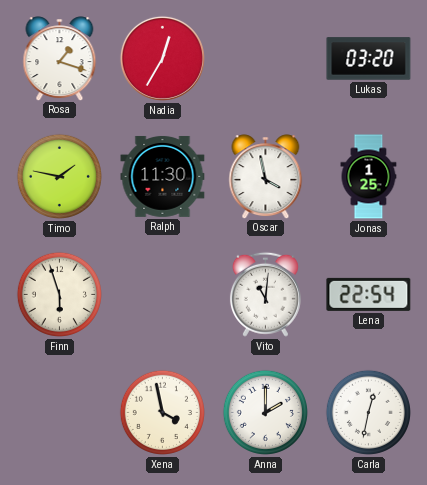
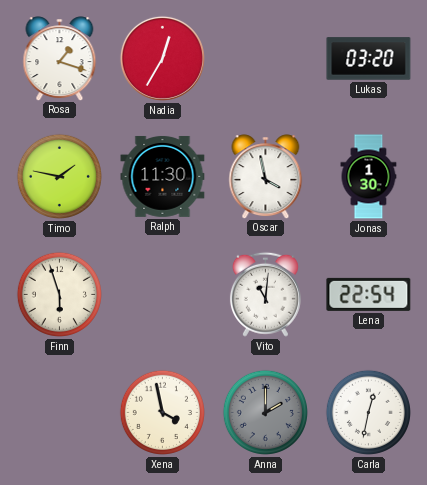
Jonas: 1:25 -> 1:30 (369, 177)
Anna dial: white -> grey (265, 412)
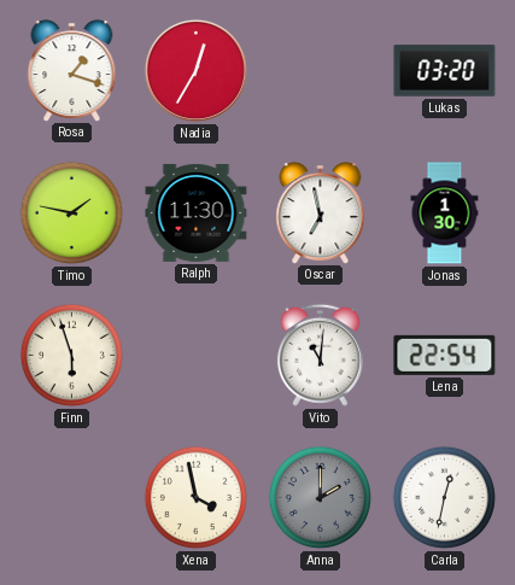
Oscar: 3:58 -> 6:58 (321, 212)
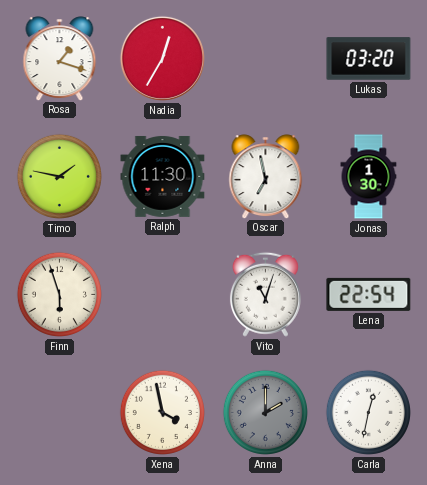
Vito: 11:01 -> 11:03 (265, 294)
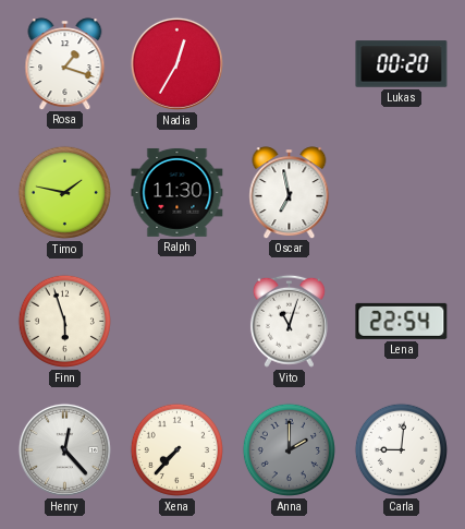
Lukas: 03:20 -> 00:20 (402, 64)
Jonas: 1:30 -> none (369, 177)
Henry: none -> 12:23 (64, 449)
Xena: 3:58 -> 7:37 (176, 449)
Carla: 12:32 -> 9:01 (401, 449)
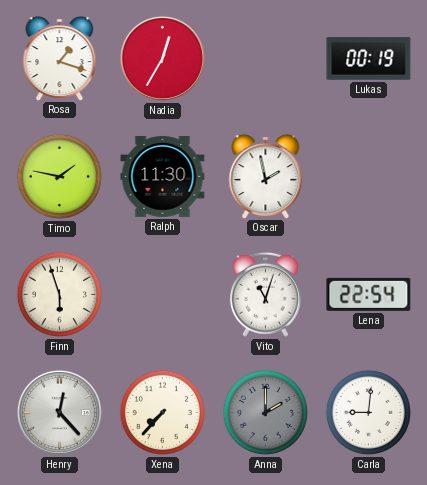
Lukas: 00:20 -> 00:19 (369, 59)
Oscar: 6:58 -> 1:58 (266, 176)
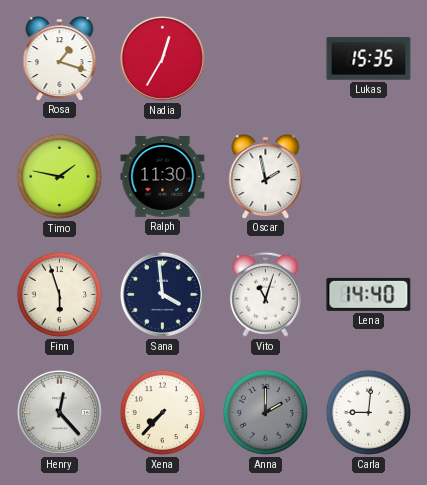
Lukas: 00:19 -> 15:35 (369, 59)
Sana: none -> 3:59 (162, 294)
Lena: 22:54 -> 14:40 (369, 294)
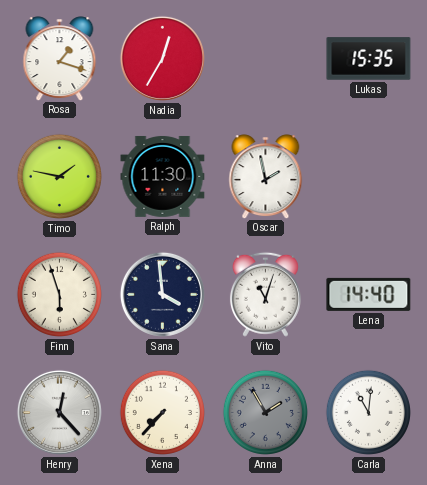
Anna: 2:00 -> 1:55 (265, 412)
Carla: 9:01 -> 11:01 (368, 412)
